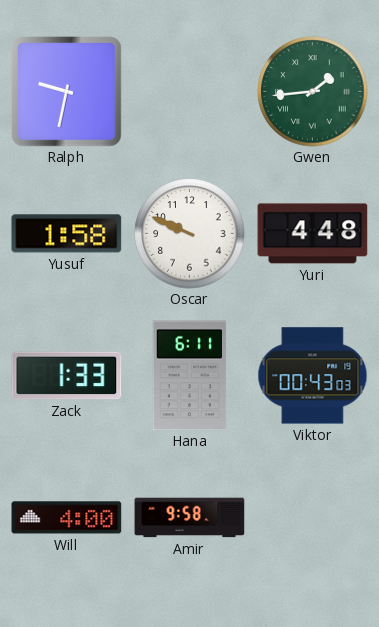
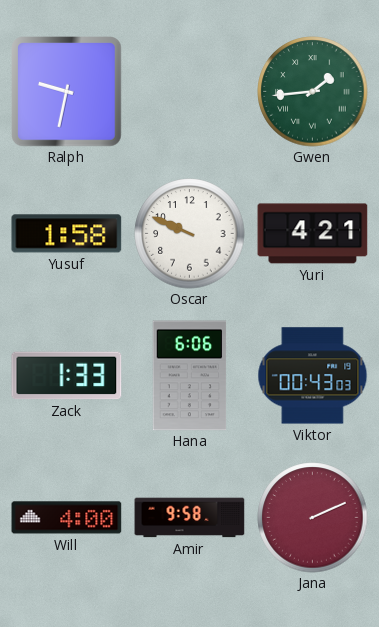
Yuri: 4:48 -> 4:21 (313, 234)
Hana: 6:11 -> 6:06 (190, 376)
Jana: none -> 2:11 (313, 518)
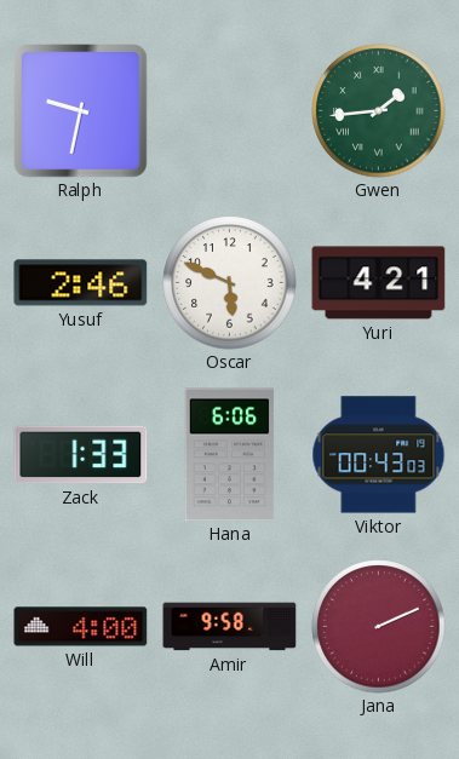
Yusuf: 1:58 -> 2:46 (81, 283)
Oscar: 9:49 -> 5:49 (230, 283)
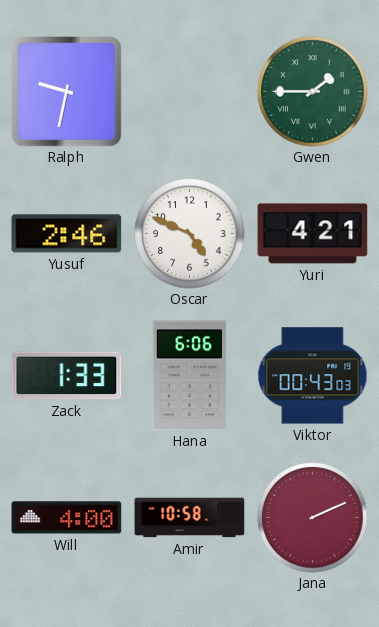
Gwen: 1:44 -> 1:45 (313, 92)
Oscar: 5:49 -> 4:49 (190, 234)
Amir: 9:58 -> 10:58 (190, 518)
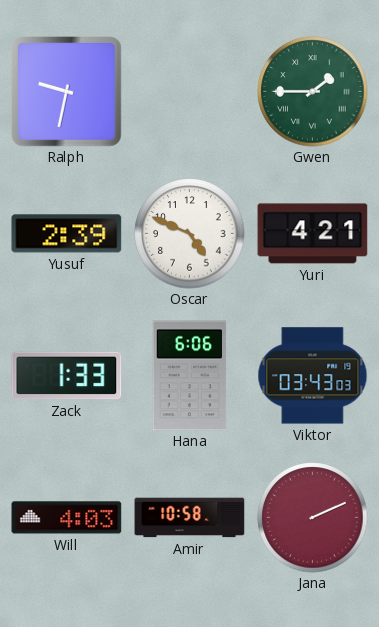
Yusuf: 2:46 -> 2:39 (67, 234)
Viktor: 00:43 -> 03:43 (313, 376)
Will: 4:00 -> 4:03 (67, 518)
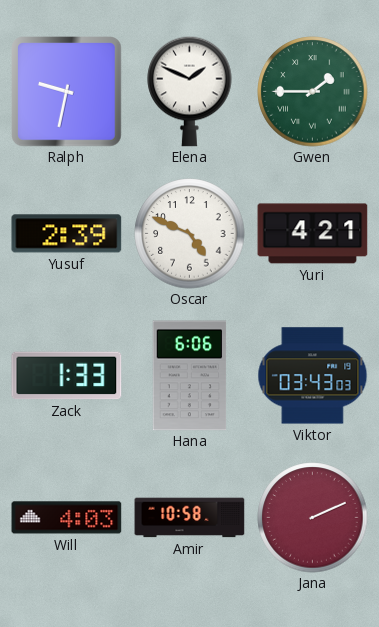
Elena: none -> 1:49 (190, 91)
